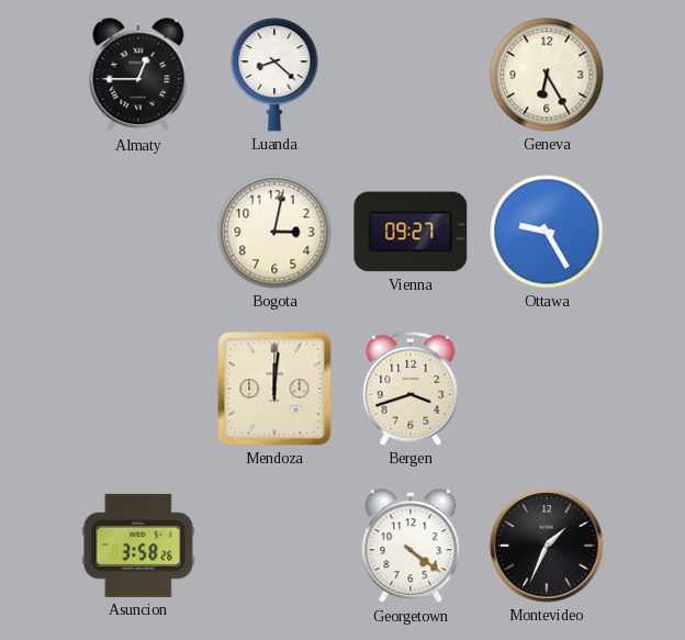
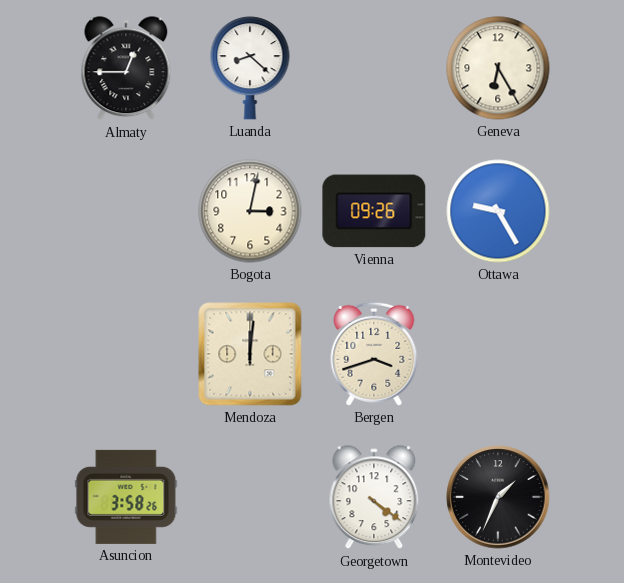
Vienna: 09:27 -> 09:26 (374, 211)
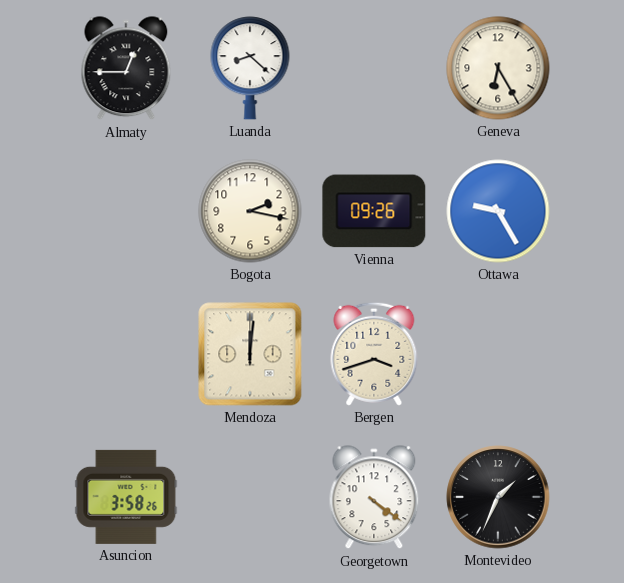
Bogota: 3:02 -> 2:17 (250, 211)
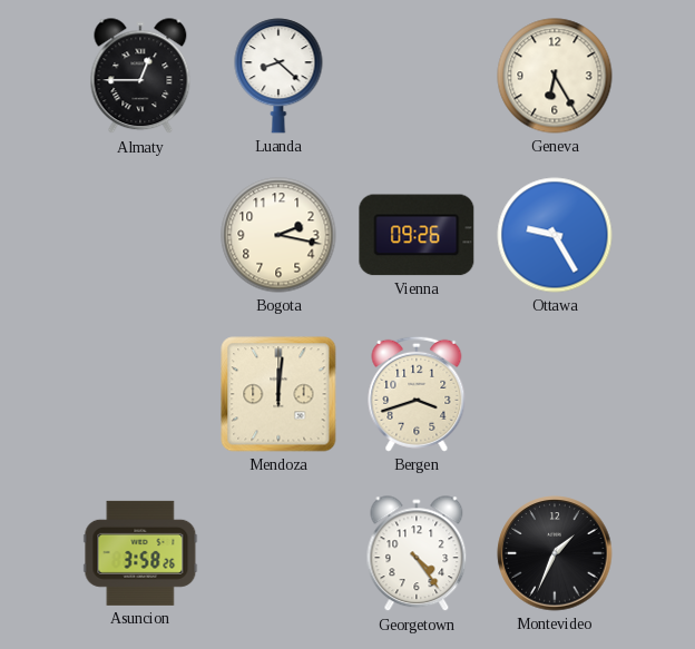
Georgetown: 4:21 -> 4:24 (417, 554)
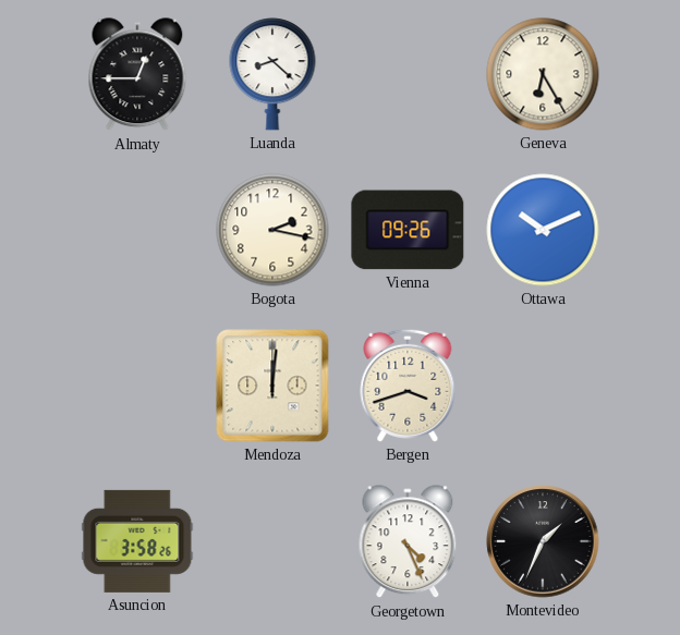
Ottawa: 9:25 -> 10:11 (543, 230)
Georgetown: 4:24 -> 4:26 (408, 542)
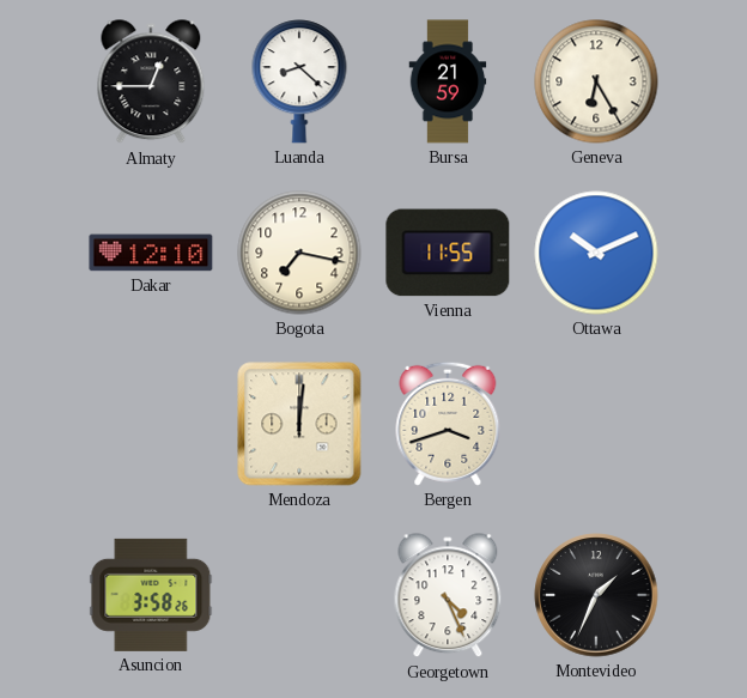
Bursa: none -> 21:59 (448, 81)
Dakar: none -> 12:10 (151, 253)
Bogota: 2:17 -> 7:17 (299, 253)
Vienna: 09:26 -> 11:55 (448, 253)
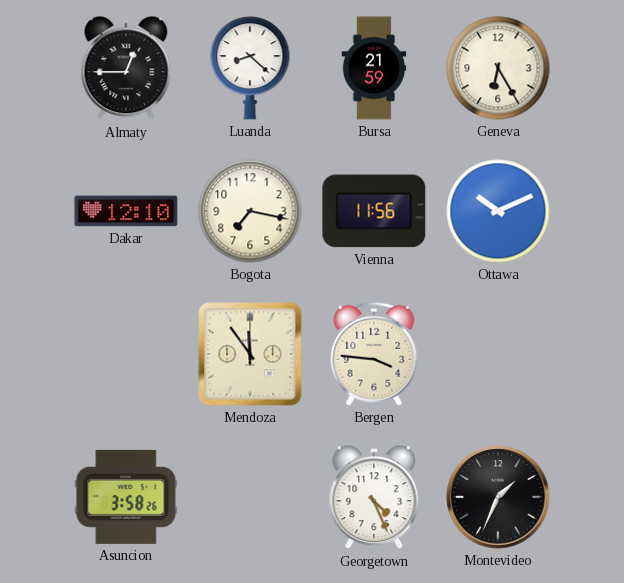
Vienna: 11:55 -> 11:56 (374, 211)
Mendoza: 12:01 -> 11:54 (250, 354)
Bergen: 3:42 -> 3:46 (374, 354)
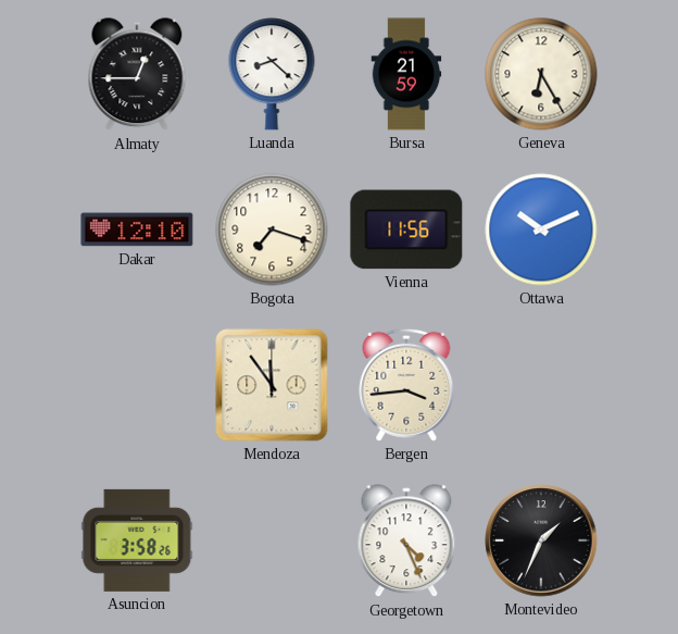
Bogota: 7:17 -> 7:18 (272, 229)
Bergen: 3:46 -> 3:44 (406, 385)
